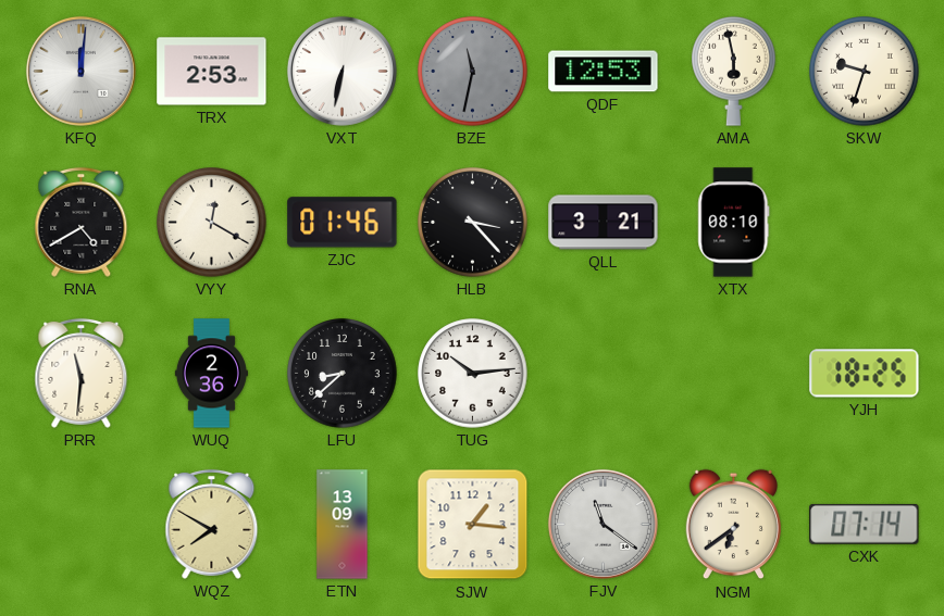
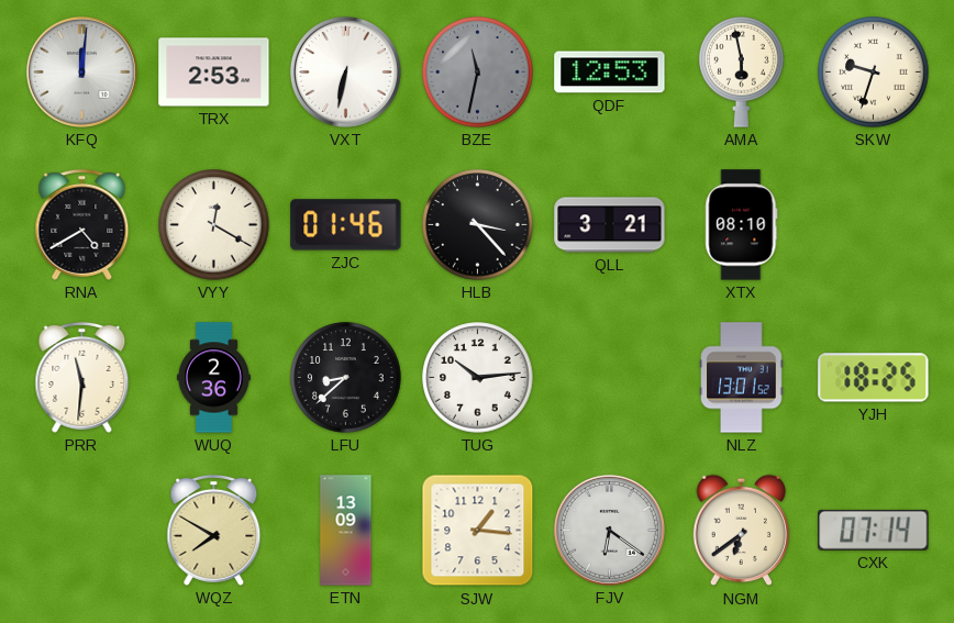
NLZ: none -> 13:01 (742, 378)
FJV: 11:21 -> 6:21 (609, 530)
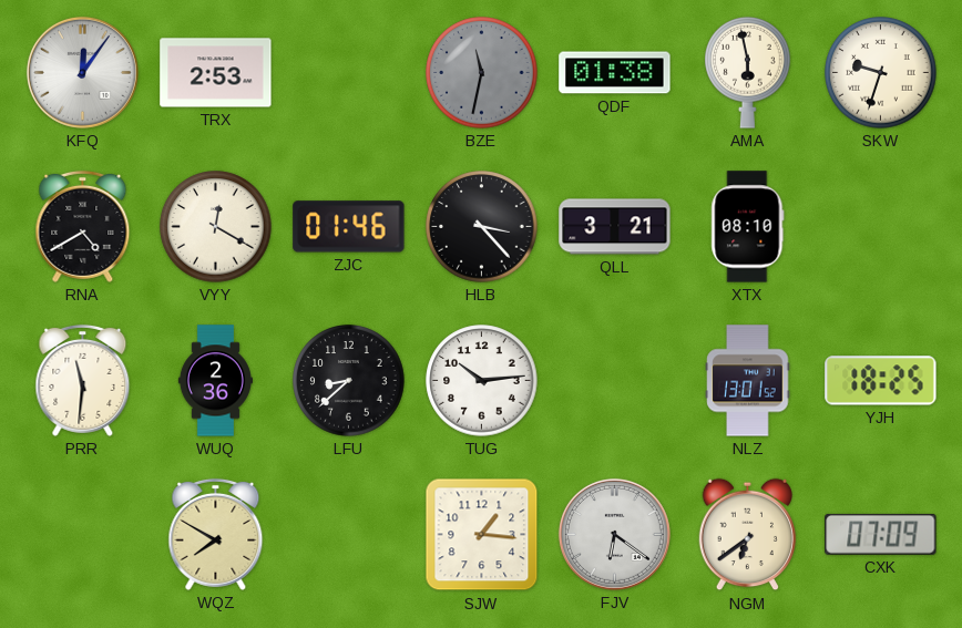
KFQ: 12:01 -> 12:06 (82, 72)
VXT: 6:32 -> none (345, 71)
QDF: 12:53 -> 01:38 (615, 73)
ETN: 13:09 -> none (346, 531)
CXK: 07:14 -> 07:09 (881, 534)
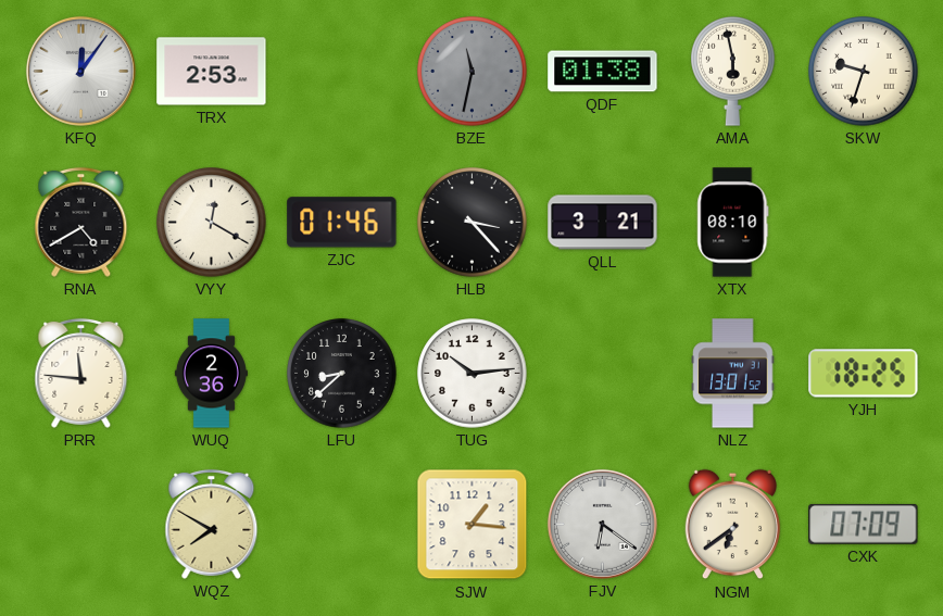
PRR: 11:31 -> 11:46 (81, 373)
